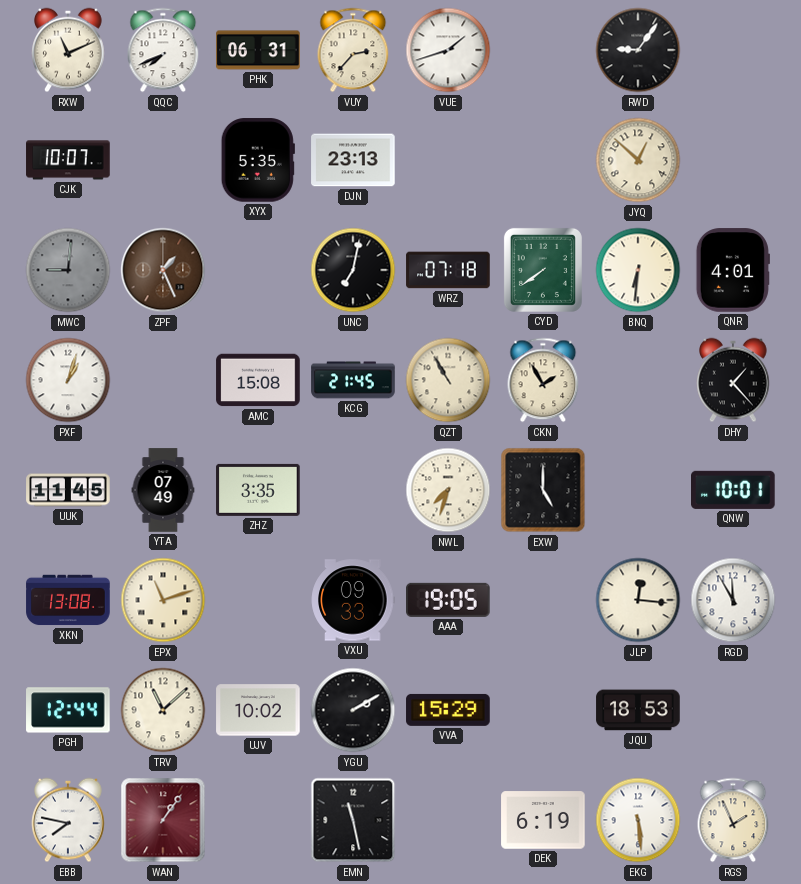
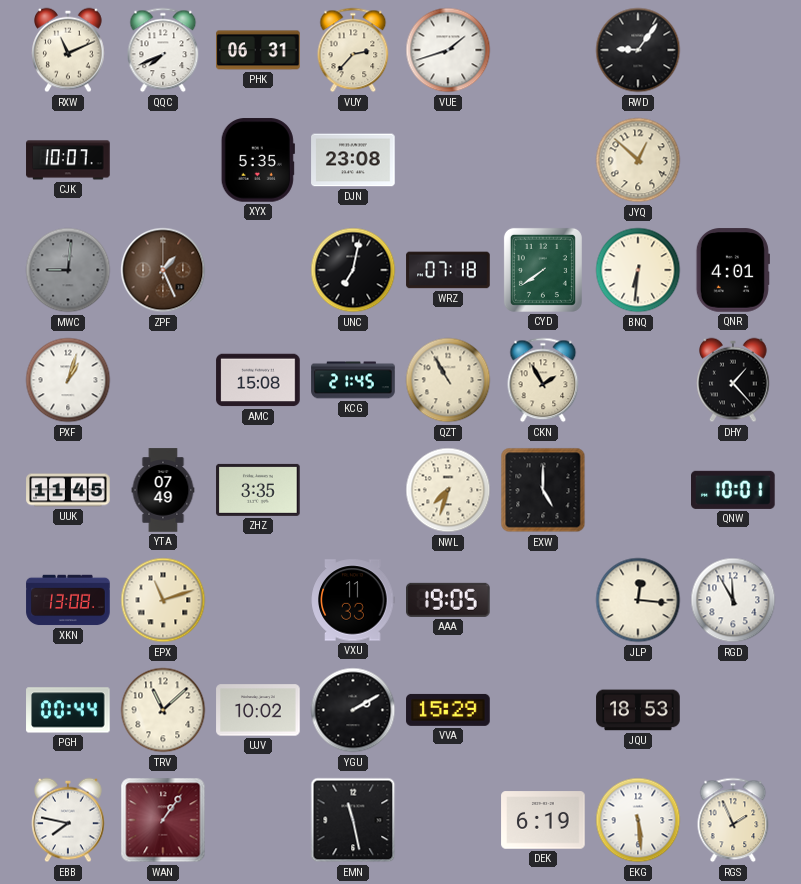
DJN: 23:13 -> 23:08 (353, 160)
VXU: 09:33 -> 11:33 (353, 600)
PGH: 12:44 -> 00:44 (68, 710)
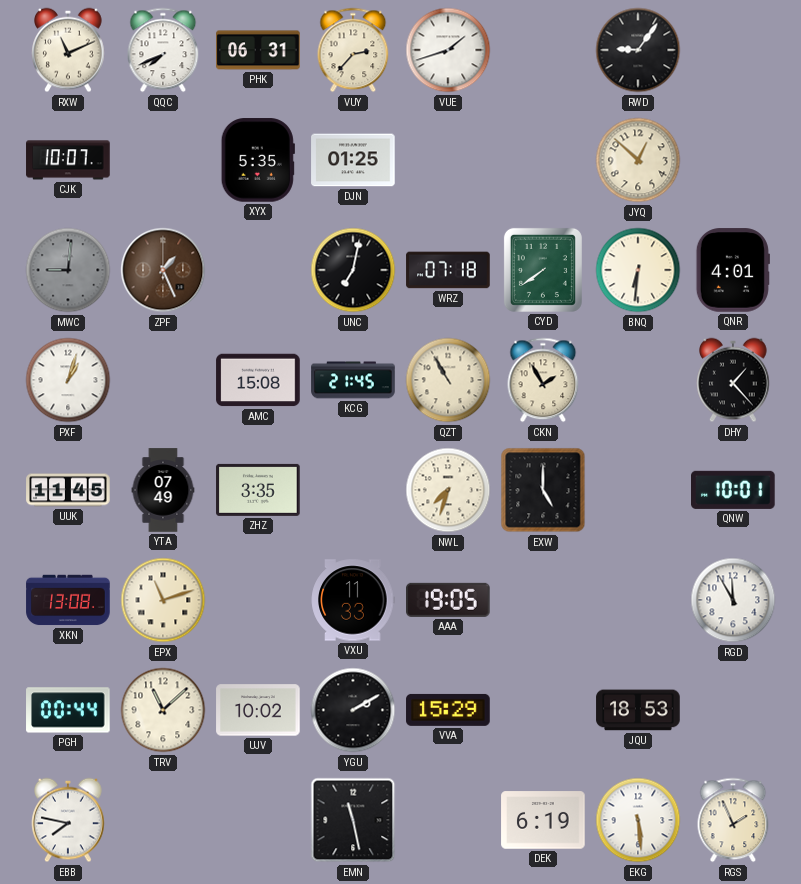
DJN: 23:08 -> 01:25 (353, 160)
JLP: 12:16 -> none (638, 600)
WAN: 1:06 -> none (163, 820)
